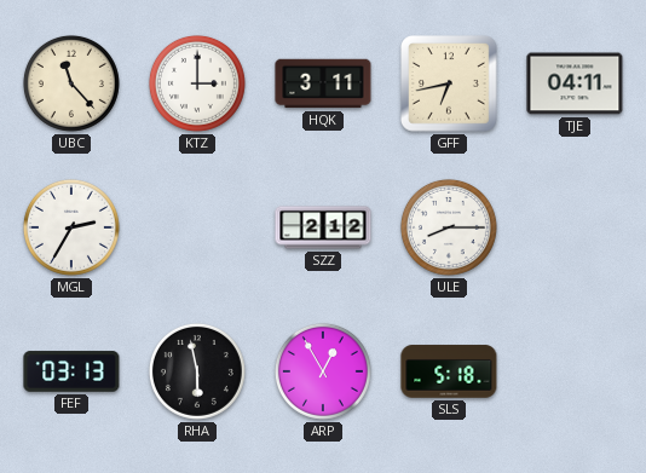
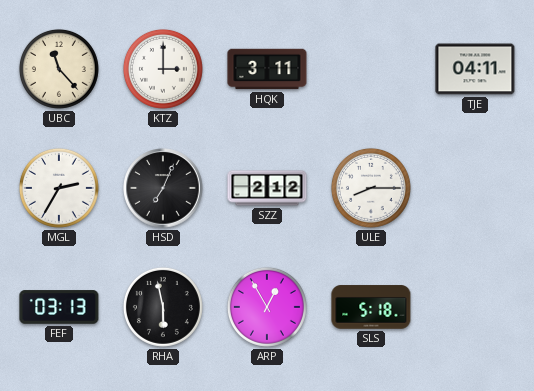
GFF: 6:43 -> none (450, 85)
HSD: none -> 7:04 (163, 188)
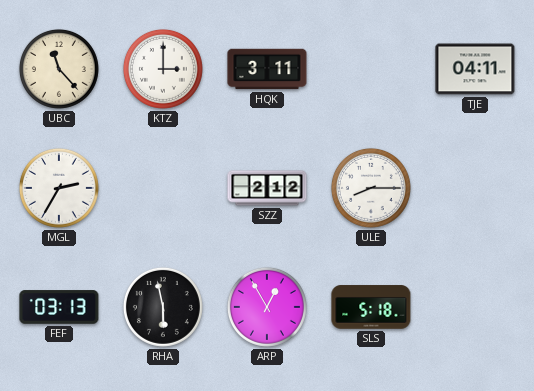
HSD: 7:04 -> none (163, 188)
